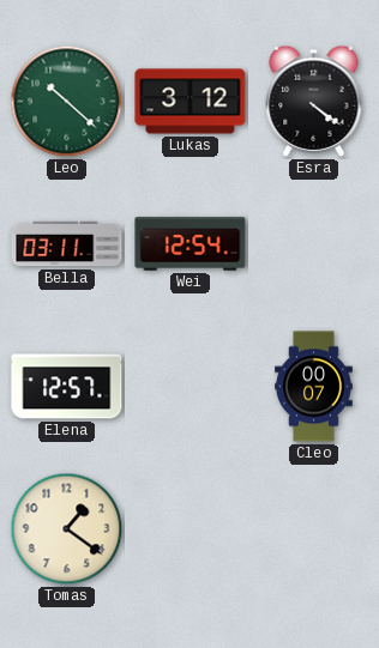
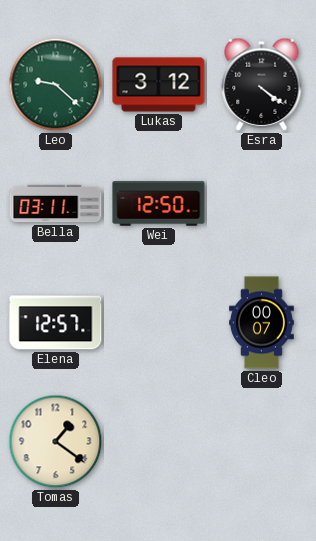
Leo: 10:22 -> 9:22 (56, 85)
Wei: 12:54 -> 12:50 (159, 204)
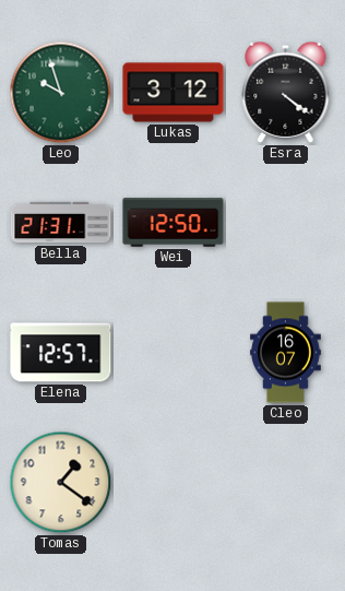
Leo: 9:22 -> 9:57 (61, 93)
Bella: 03:11 -> 21:31 (61, 223)
Cleo: 00:07 -> 16:07 (286, 353)
